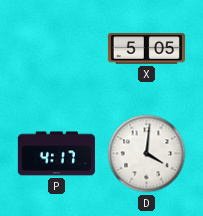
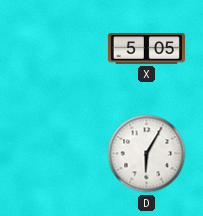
P: 4:17 -> none (56, 154)
D: 4:01 -> 6:05 (147, 154)
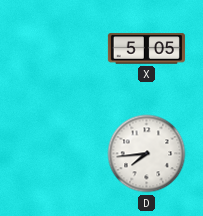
D: 6:05 -> 7:44 (147, 154)
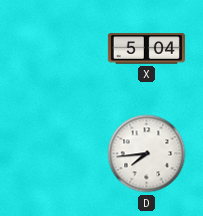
X: 5:05 -> 5:04 (146, 49)
